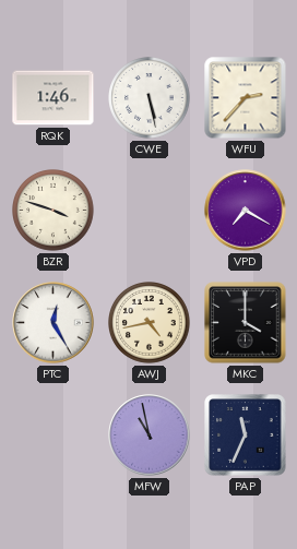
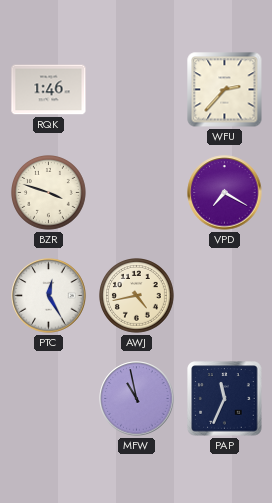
CWE: 5:28 -> none (150, 98)
MKC: 4:00 -> none (246, 323)
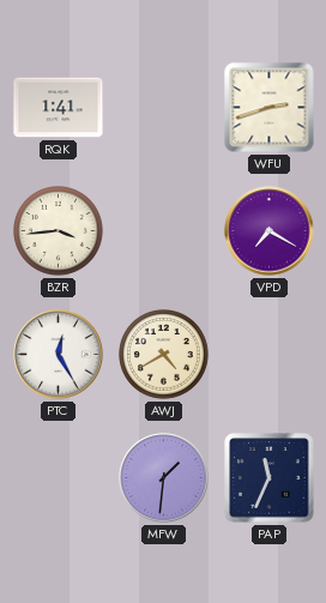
RQK: 1:46 -> 1:41 (59, 108)
WFU: 2:37 -> 2:42 (270, 108)
BZR: 3:48 -> 3:44 (59, 231)
AWJ: 4:43 -> 4:40 (164, 355)
MFW: 10:58 -> 1:31 (164, 478)
